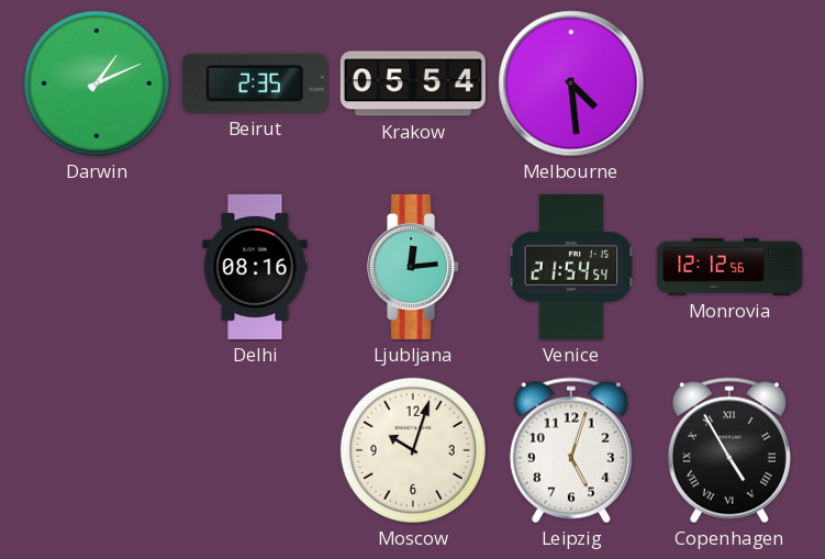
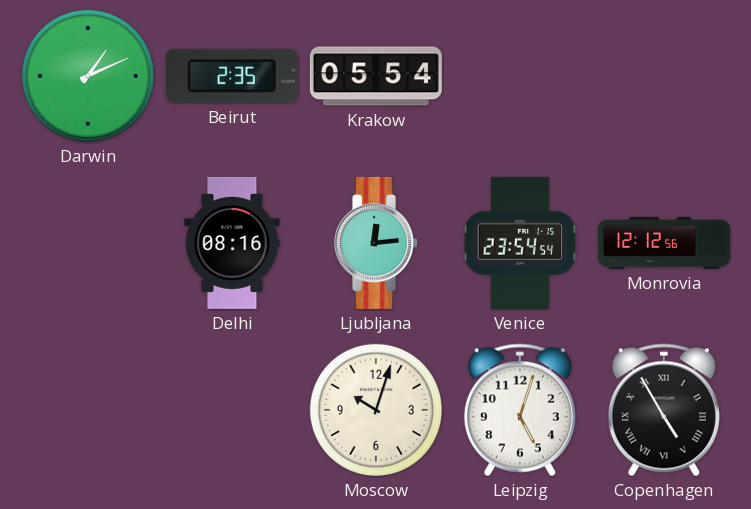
Melbourne: 4:29 -> none (571, 83)
Venice: 21:54 -> 23:54 (520, 243)
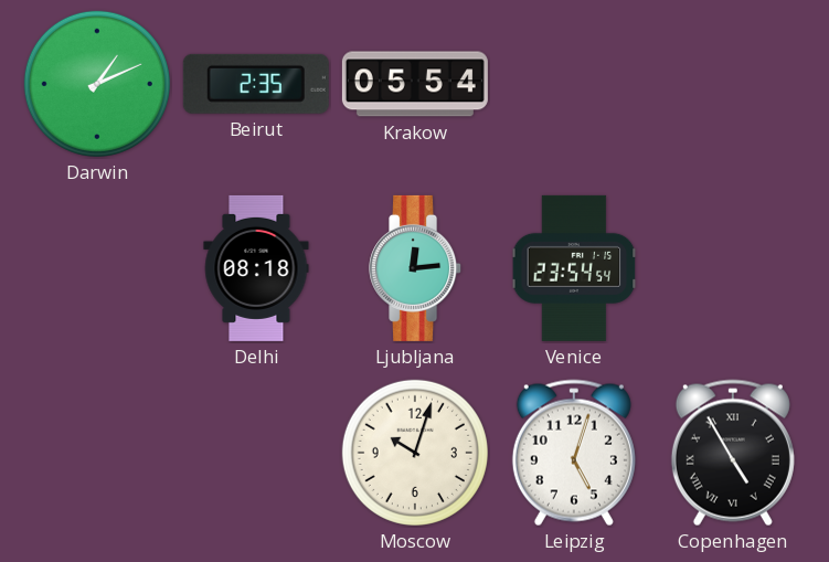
Delhi: 08:16 -> 08:18 (256, 268)
Monrovia: 12:12 -> none (664, 243)
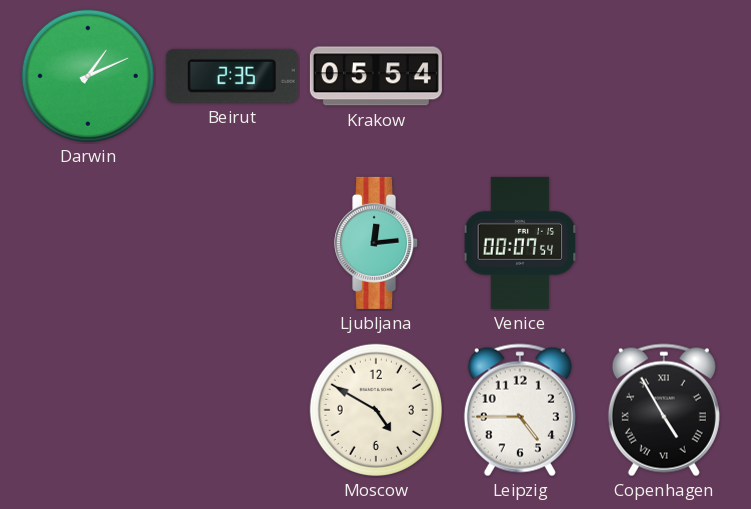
Delhi: 08:18 -> none (256, 268)
Venice: 23:54 -> 00:07 (520, 243)
Moscow: 10:03 -> 4:50 (376, 410)
Leipzig: 5:03 -> 4:45 (520, 410)
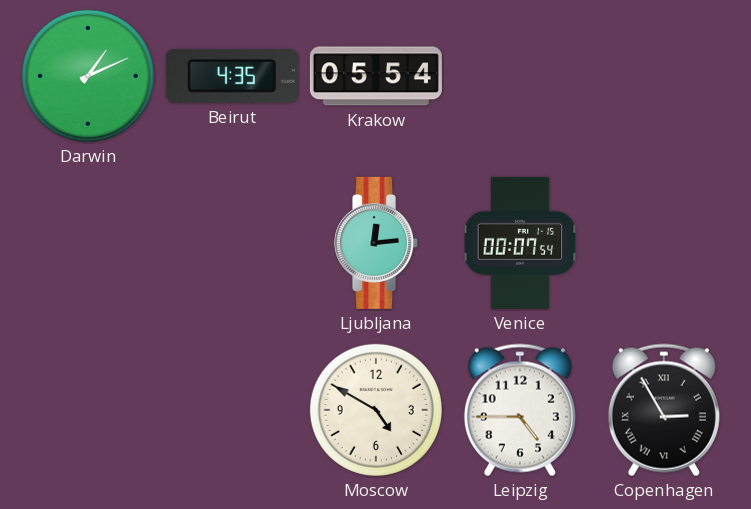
Beirut: 2:35 -> 4:35 (232, 76)
Copenhagen: 4:55 -> 2:55 (664, 410)
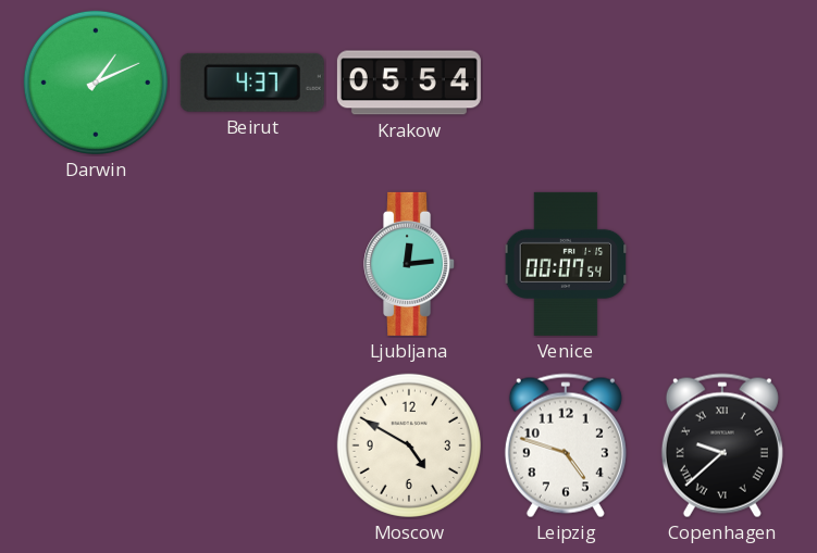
Beirut: 4:35 -> 4:37 (252, 83)
Leipzig: 4:45 -> 4:48 (566, 445)
Copenhagen: 2:55 -> 9:38 (722, 445)
